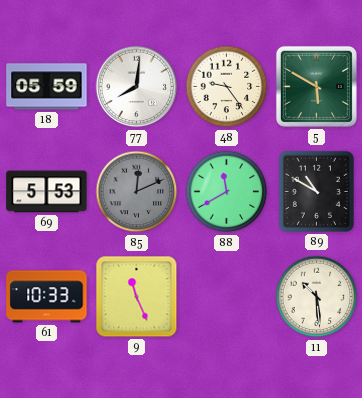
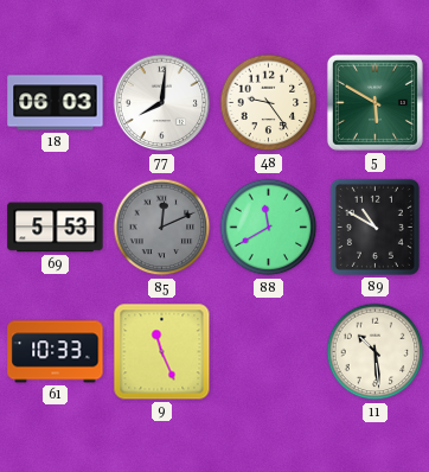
18: 05:59 -> 06:03 (56, 103)
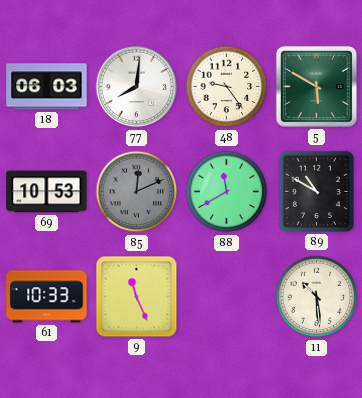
69: 5:53 -> 10:53 (47, 192)
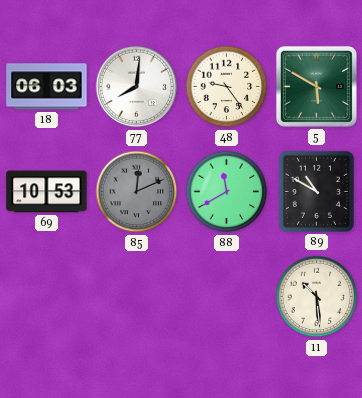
61: 10:33 -> none (47, 297)
9: 11:26 -> none (137, 297)
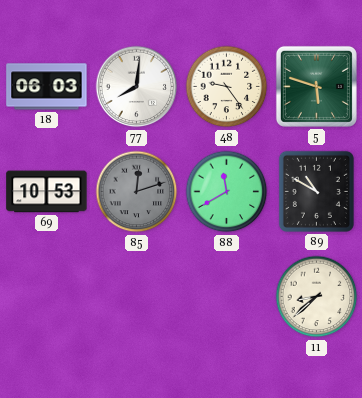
5: 5:50 -> 5:48 (316, 86)
85: 12:11 -> 12:12 (137, 192)
11: 10:29 -> 8:38 (317, 297)
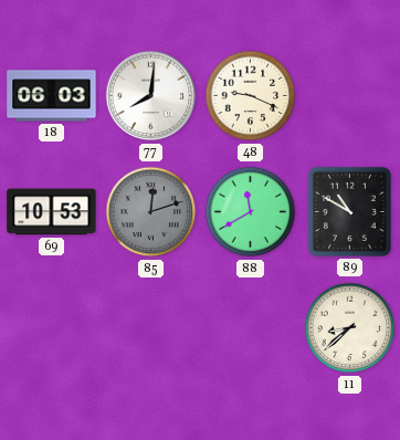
48: 9:24 -> 9:19 (251, 96)
5: 5:48 -> none (316, 86)
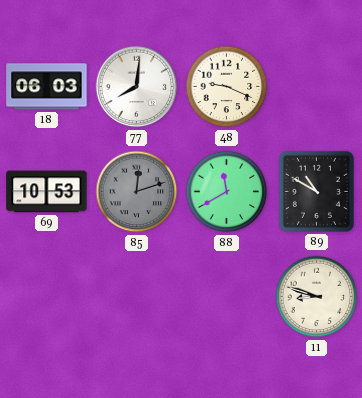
11: 8:38 -> 8:48 (317, 297)
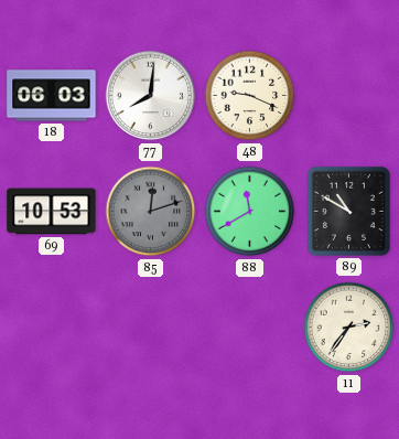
11: 8:48 -> 2:36 (349, 328)
